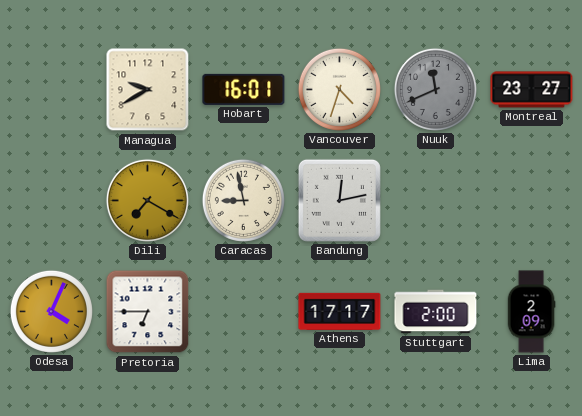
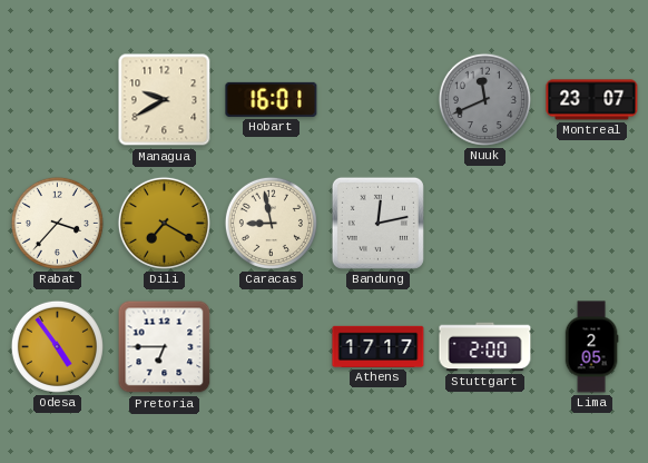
Vancouver: 4:33 -> none (339, 89)
Montreal: 23:27 -> 23:07 (592, 100)
Rabat: none -> 3:37 (57, 223)
Odesa: 4:04 -> 4:54 (57, 346)
Lima: 2:09 -> 2:05 (591, 347)
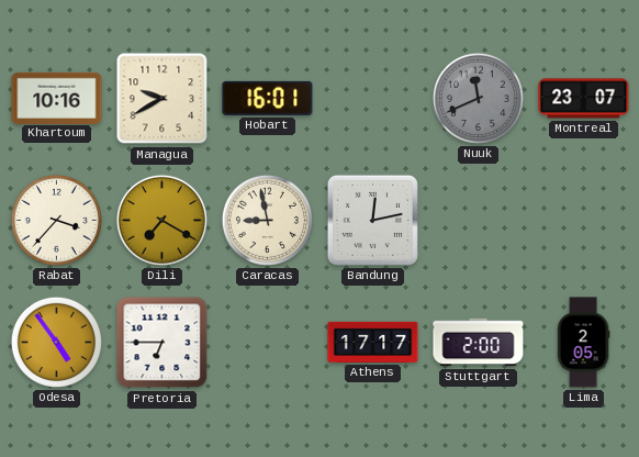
Khartoum: none -> 10:16 (57, 98)
